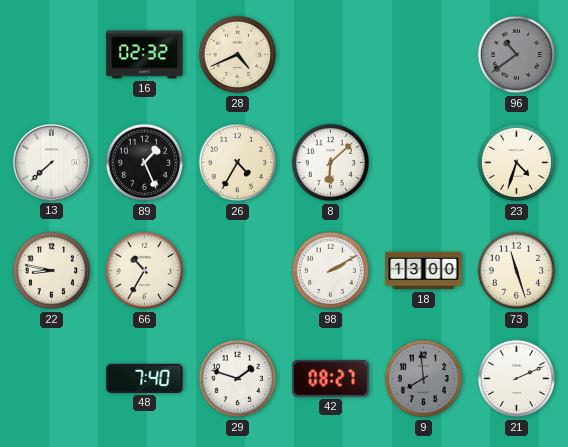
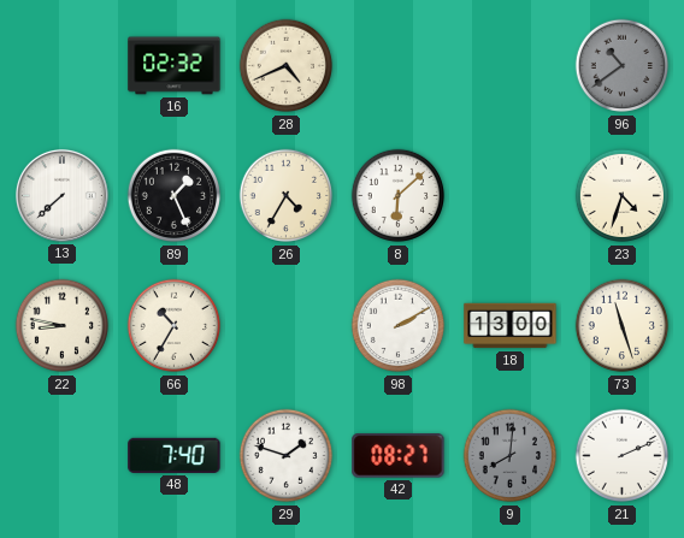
9: 7:59 -> 8:01 (511, 456)
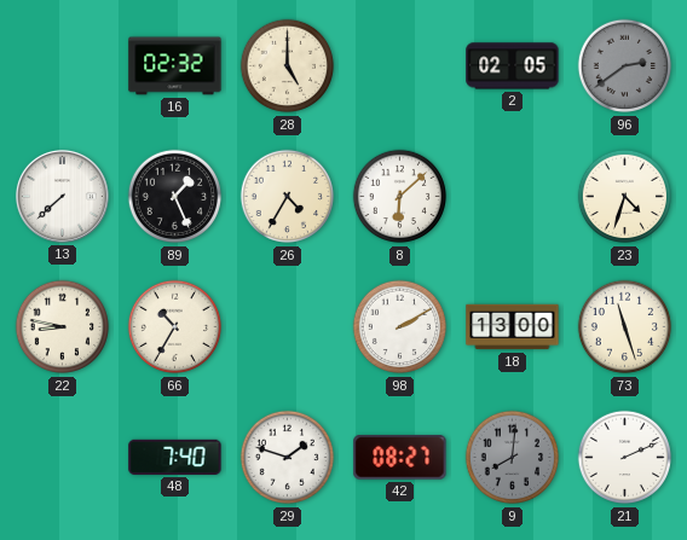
28: 4:41 -> 5:00 (288, 66)
2: none -> 02:05 (513, 66)
96: 10:39 -> 2:39 (625, 66)
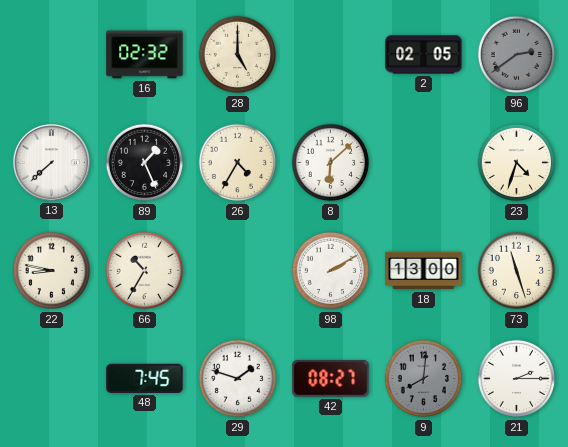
48: 7:40 -> 7:45 (145, 378)
21: 2:11 -> 2:15 (517, 379)
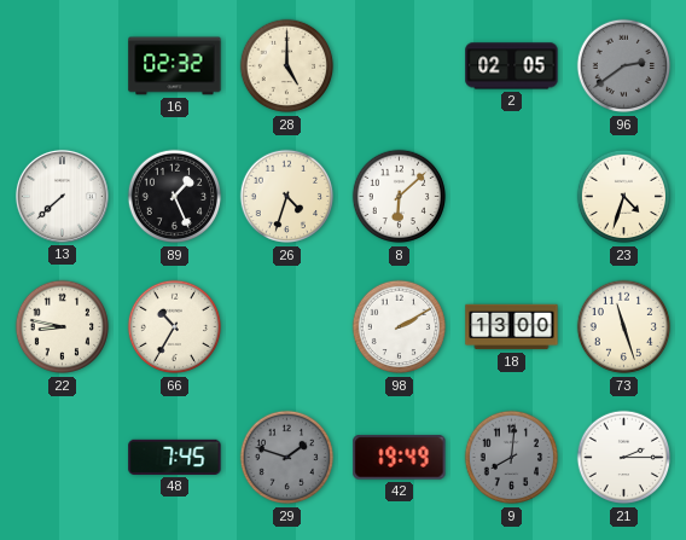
26: 4:35 -> 4:33 (287, 197)
29 dial: white -> grey (287, 458)
42: 08:27 -> 19:49 (400, 458)
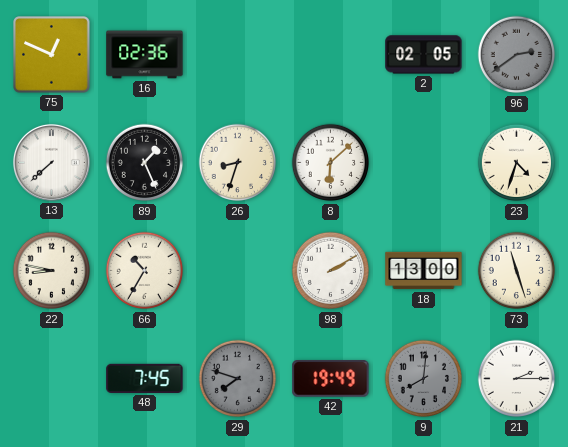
75: none -> 12:49 (52, 55)
16: 02:32 -> 02:36 (145, 55)
28: 5:00 -> none (287, 66)
26: 4:33 -> 8:33 (238, 163)
29: 1:48 -> 7:48 (238, 379)
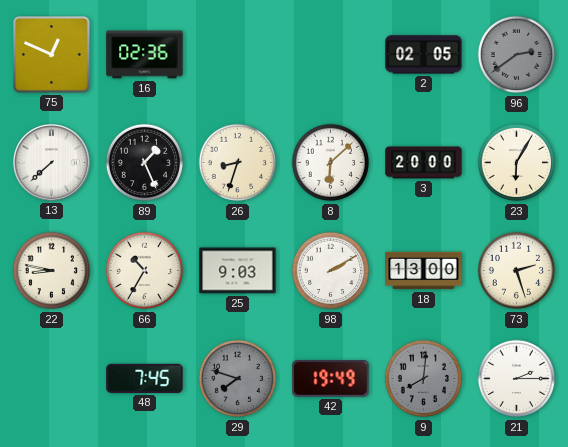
3: none -> 20:00 (424, 163)
23: 4:33 -> 6:05 (517, 163)
25: none -> 9:03 (238, 271)
73: 11:27 -> 2:27 (517, 271)
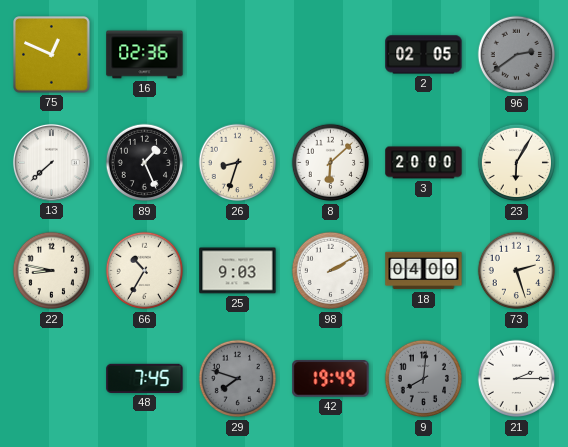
18: 13:00 -> 04:00 (424, 271)
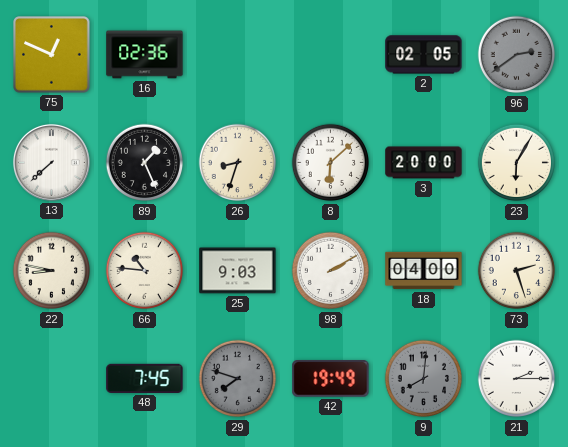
66: 10:35 -> 10:46 (145, 271)
